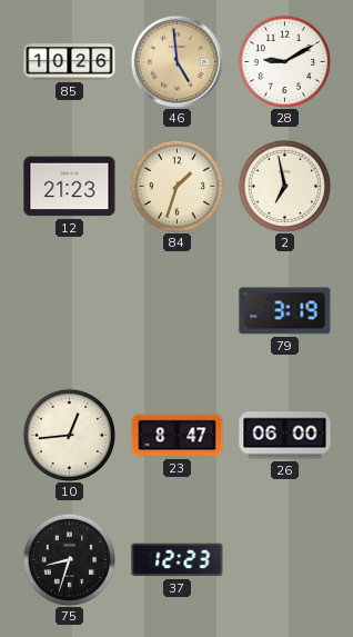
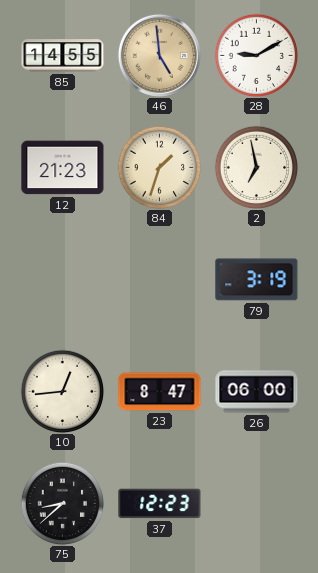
85: 10:26 -> 14:55 (63, 56)
75: 8:33 -> 8:38 (62, 503)
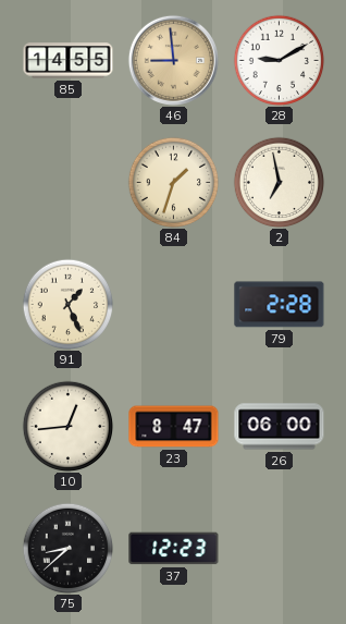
46: 4:59 -> 8:59 (173, 60)
12: 21:23 -> none (63, 168)
91: none -> 1:26 (67, 304)
79: 3:19 -> 2:28 (280, 305)
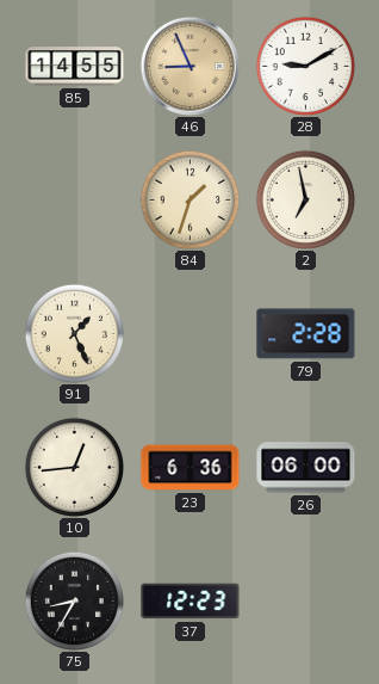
46: 8:59 -> 8:56 (189, 66)
23: 8:47 -> 6:36 (191, 468)
75: 8:38 -> 8:35 (74, 600)
